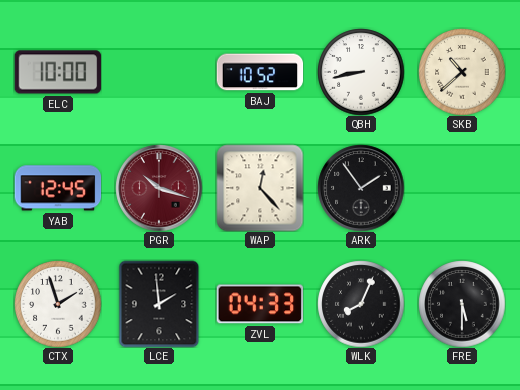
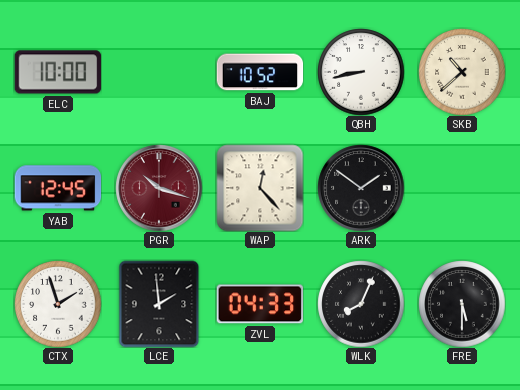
ARK: 1:54 -> 1:51 (361, 188)
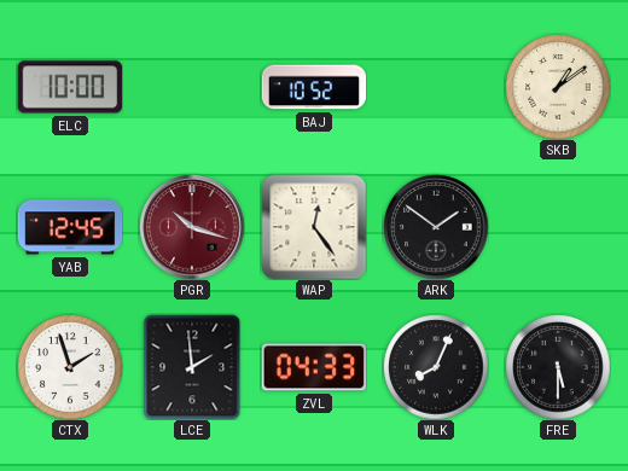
QBH: 8:43 -> none (361, 72)
SKB: 10:38 -> 1:09 (558, 87)
WAP: 12:23 -> 12:24 (314, 227)
